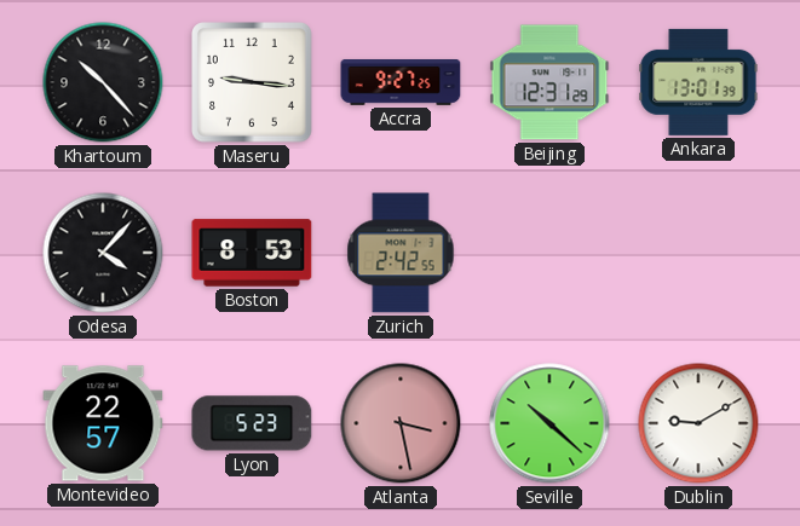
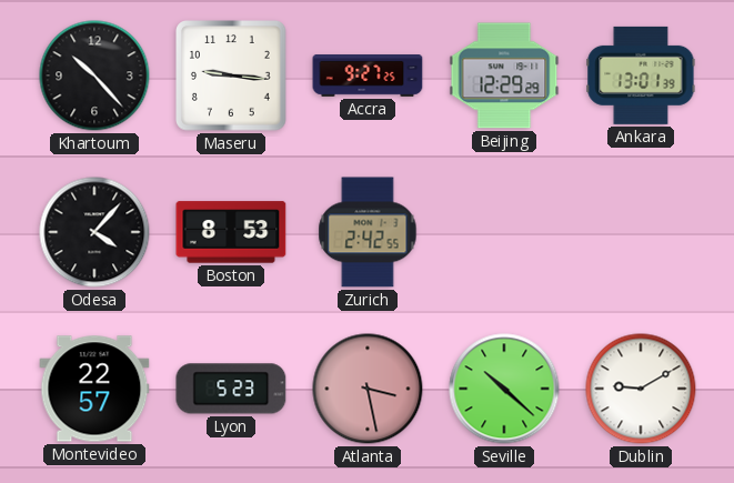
Beijing: 12:31 -> 12:29 (504, 76)
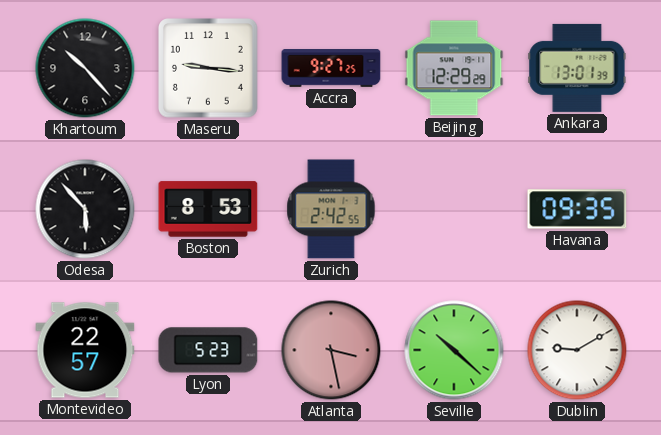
Odesa: 4:07 -> 5:53 (85, 209)
Havana: none -> 09:35 (577, 209)
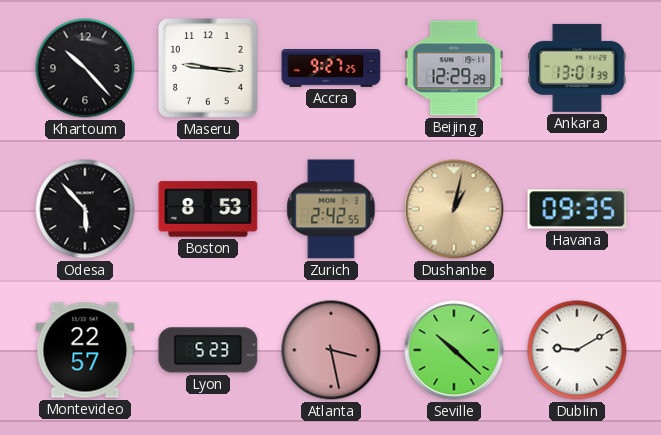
Dushanbe: none -> 1:02 (454, 209)
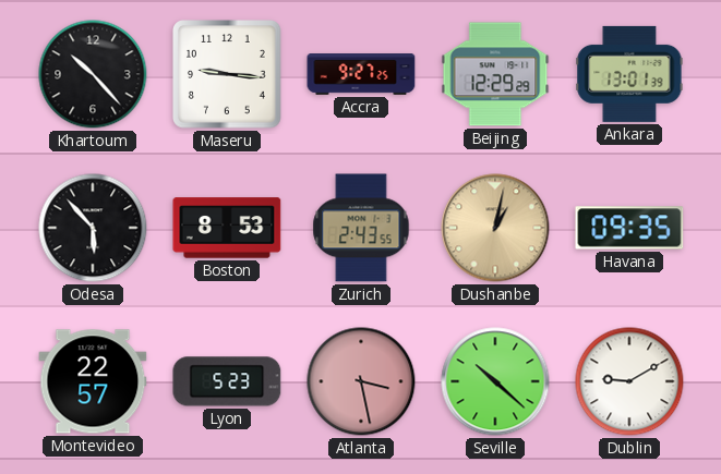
Zurich: 2:42 -> 2:43 (361, 228)
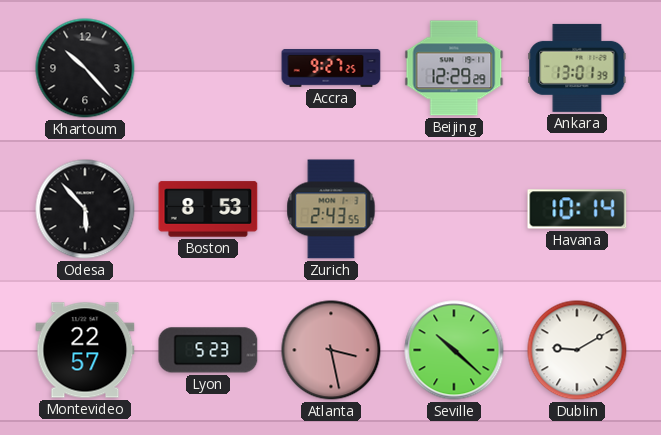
Maseru: 9:16 -> none (228, 75)
Dushanbe: 1:02 -> none (495, 228)
Havana: 09:35 -> 10:14 (577, 209)
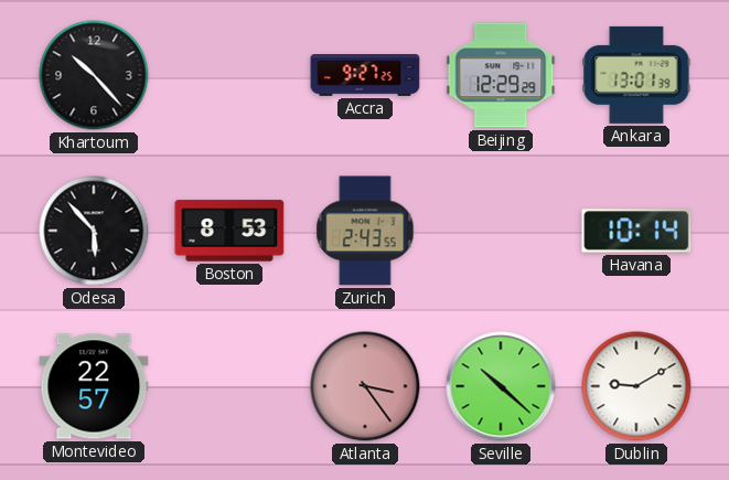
Lyon: 5:23 -> none (208, 350)
Atlanta: 3:28 -> 3:24 (365, 386)
